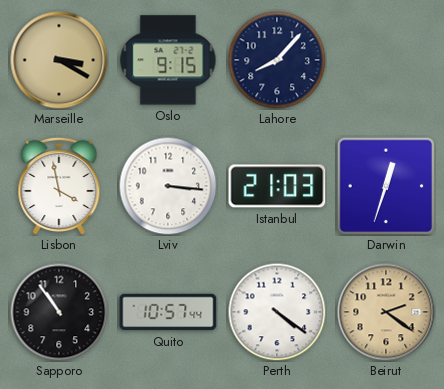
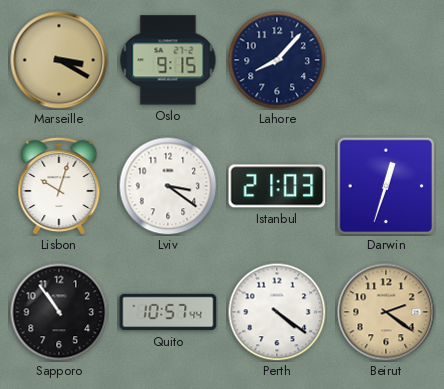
Lisbon: 3:58 -> 10:03 (59, 186)
Lviv: 3:16 -> 3:21 (168, 186)
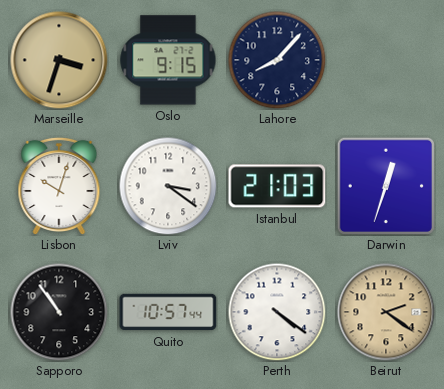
Marseille: 3:20 -> 3:33 (59, 60)
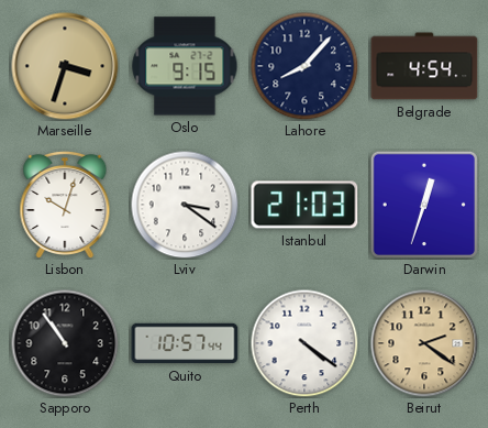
Belgrade: none -> 4:54 (424, 66)
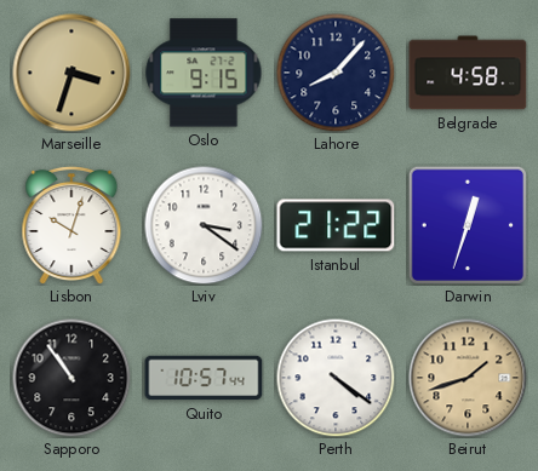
Belgrade: 4:54 -> 4:58 (468, 73)
Istanbul: 21:03 -> 21:22 (336, 225)
Beirut: 2:21 -> 1:42 (468, 378)
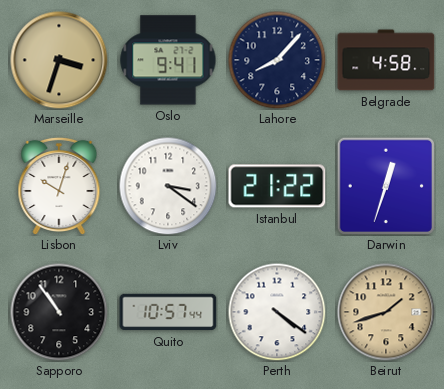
Oslo: 9:15 -> 9:41 (168, 60)
